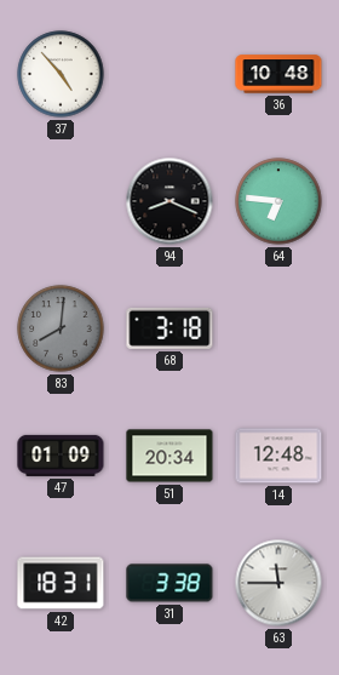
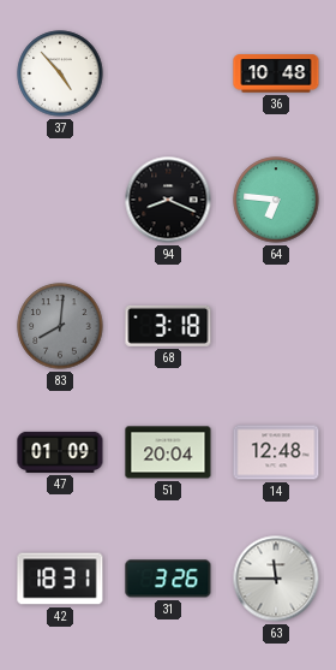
51: 20:34 -> 20:04 (168, 452)
31: 3:38 -> 3:26 (168, 579)
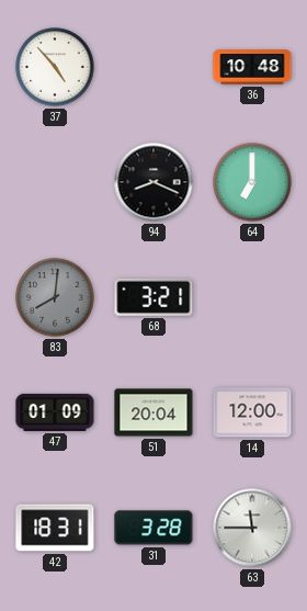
64: 6:46 -> 7:00 (252, 182)
68: 3:18 -> 3:21 (153, 297)
14: 12:48 -> 12:00 (252, 412)
31: 3:26 -> 3:28 (153, 528)
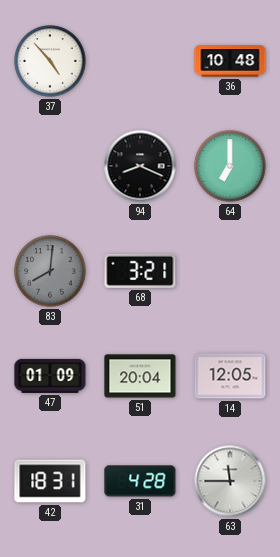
14: 12:00 -> 12:05 (230, 376)
31: 3:28 -> 4:28 (140, 481)
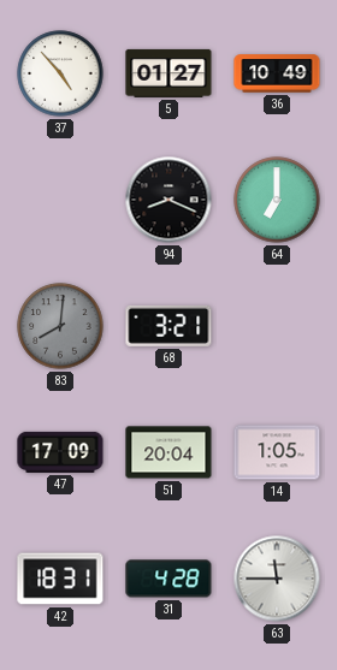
5: none -> 01:27 (168, 73)
36: 10:48 -> 10:49 (277, 73)
47: 01:09 -> 17:09 (60, 452)
14: 12:05 -> 1:05 (277, 452)
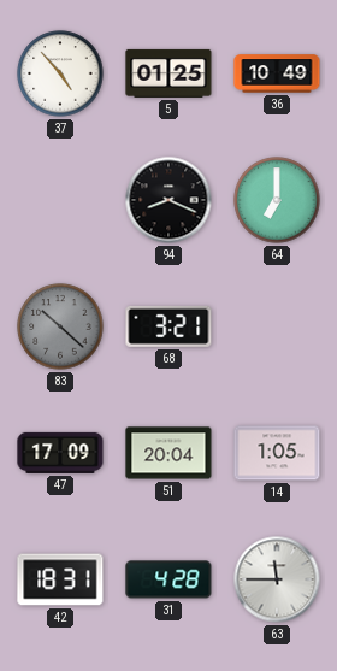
5: 01:27 -> 01:25 (168, 73)
83: 8:01 -> 10:22 (60, 326)
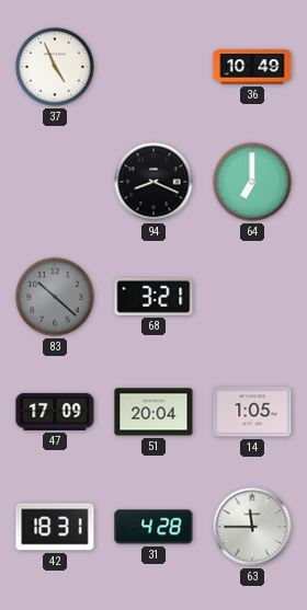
37: 4:53 -> 4:56 (55, 67)
5: 01:25 -> none (168, 73)
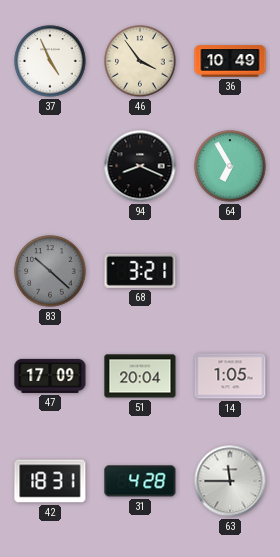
46: none -> 3:54 (140, 61)
64: 7:00 -> 6:55 (230, 166)
